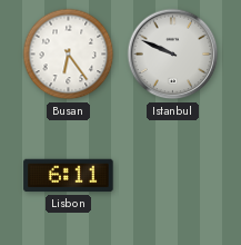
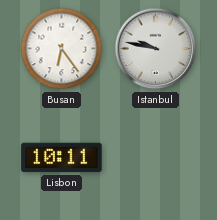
Istanbul: 9:49 -> 9:47 (156, 49)
Lisbon: 6:11 -> 10:11 (62, 158)
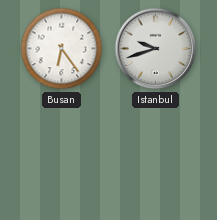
Istanbul: 9:47 -> 9:42 (156, 49)
Lisbon: 10:11 -> none (62, 158)
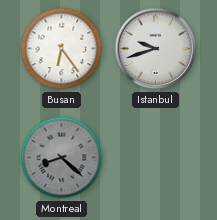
Montreal: none -> 8:22 (62, 158)
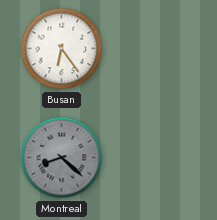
Istanbul: 9:42 -> none (156, 49)
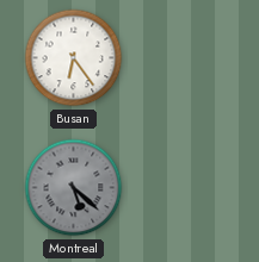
Montreal: 8:22 -> 5:22 (74, 188)
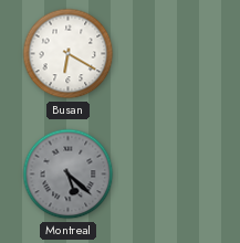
Busan: 6:24 -> 6:20 (69, 54)
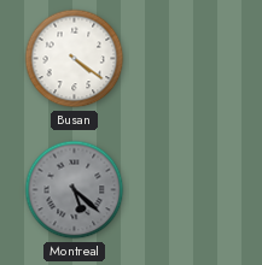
Busan: 6:20 -> 4:21 (75, 59)
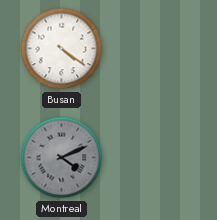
Montreal: 5:22 -> 4:11 (62, 158)
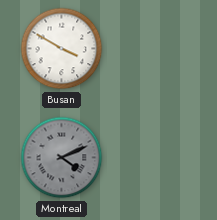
Busan: 4:21 -> 3:50 (62, 49)
